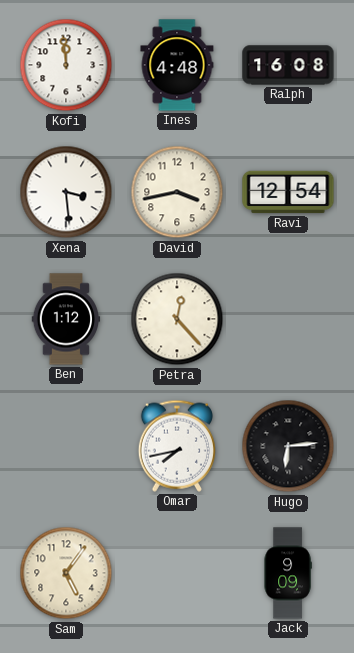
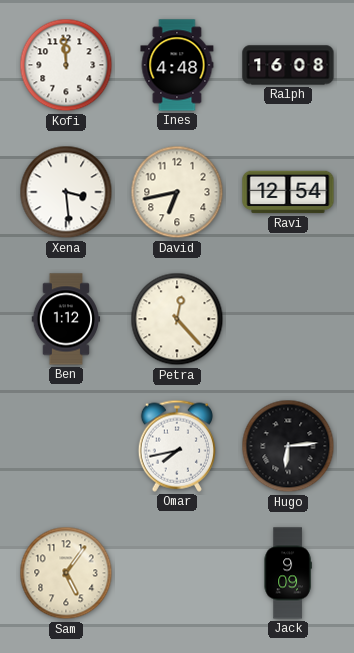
David: 3:43 -> 6:43 (177, 192)
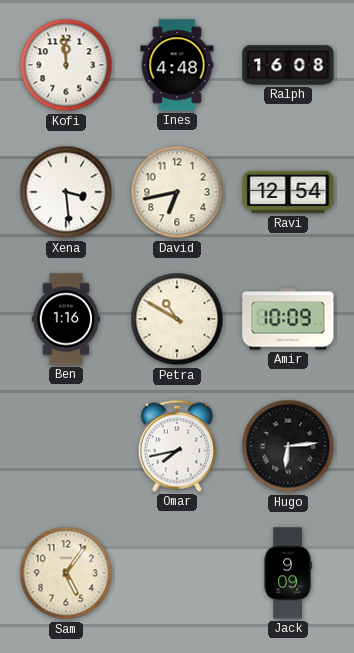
Ben: 1:12 -> 1:16 (66, 319)
Petra: 12:23 -> 10:50 (177, 319)
Amir: none -> 10:09 (288, 319)
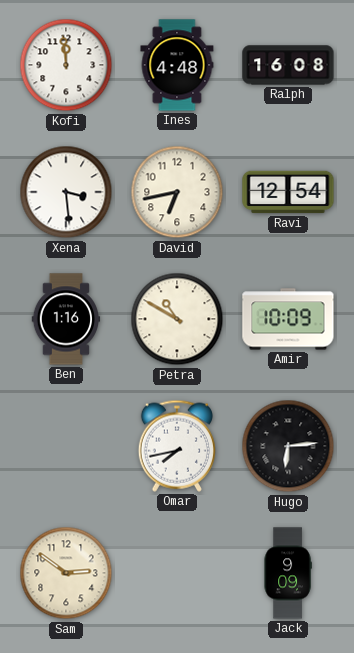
Sam: 5:06 -> 2:51 (66, 573)
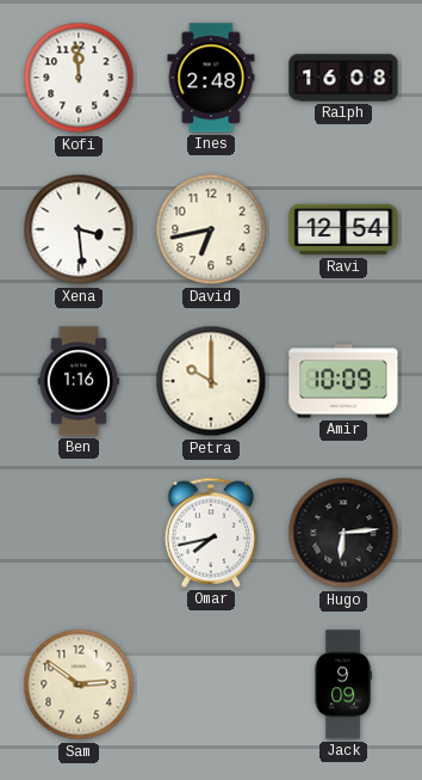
Ines: 4:48 -> 2:48 (211, 78)
Petra: 10:50 -> 10:00 (211, 381)
